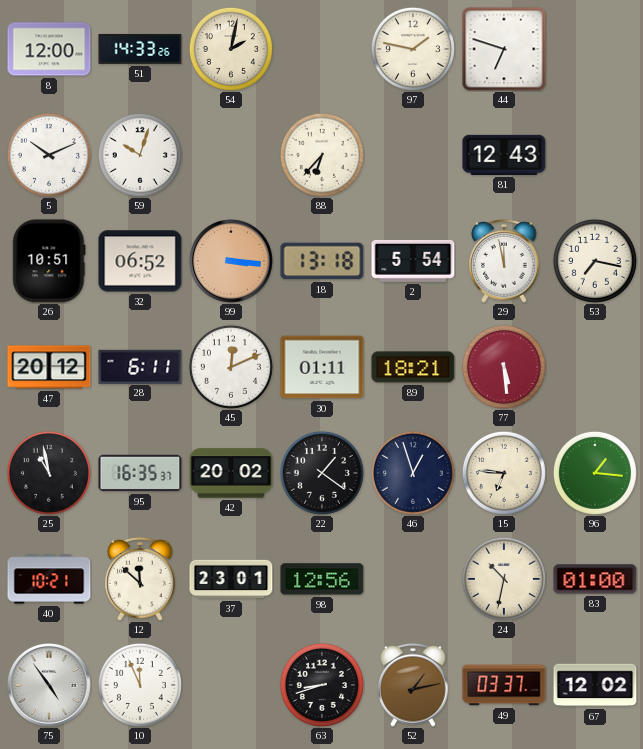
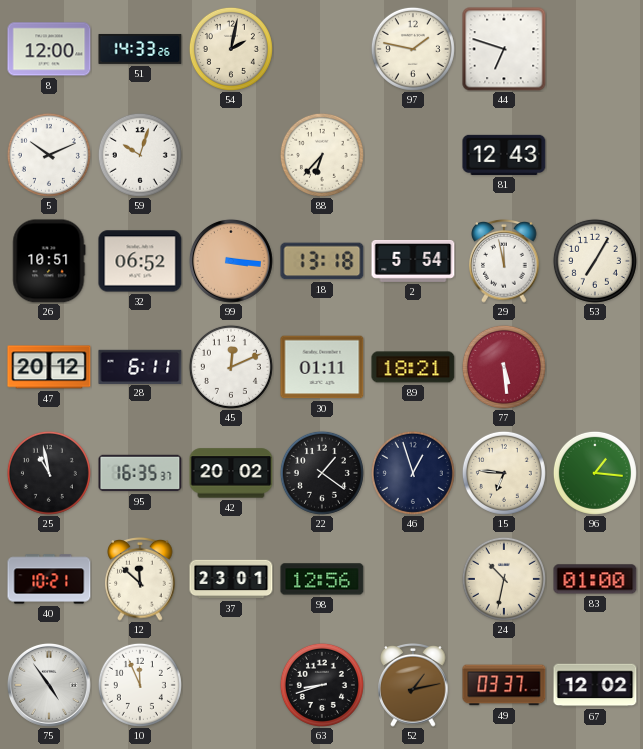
53: 7:17 -> 7:05 (595, 261)
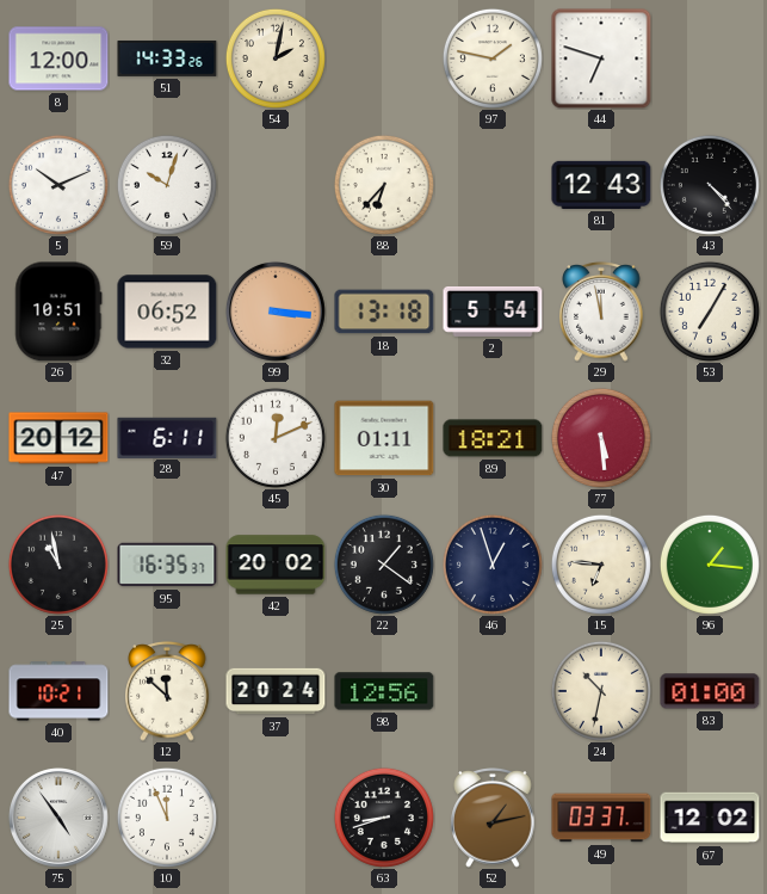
43: none -> 4:23 (710, 185)
37: 23:01 -> 20:24 (276, 691)
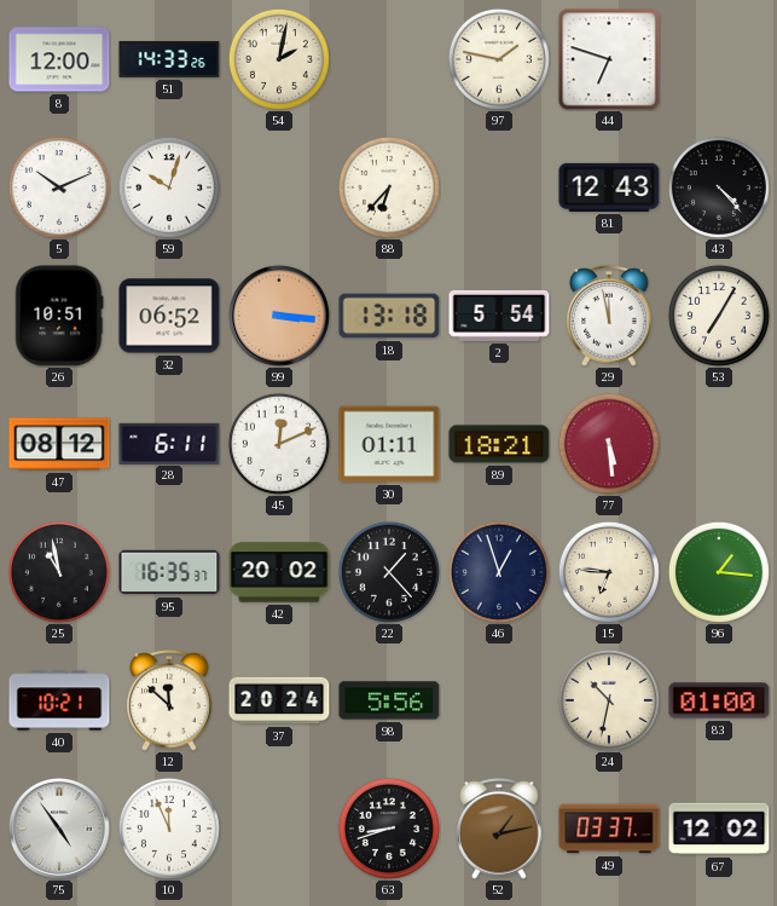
47: 20:12 -> 08:12 (59, 444)
22: 1:21 -> 1:23 (389, 572)
98: 12:56 -> 5:56 (389, 700)
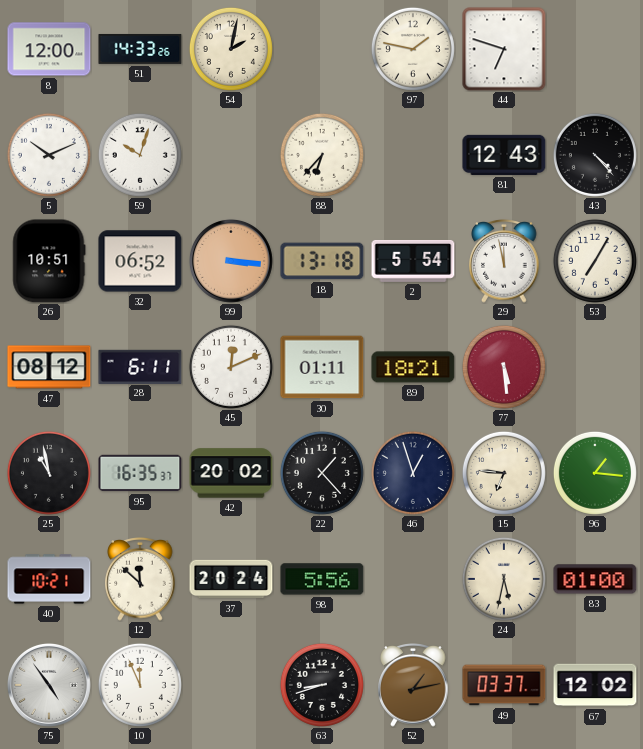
24: 10:32 -> 5:32 (504, 579)
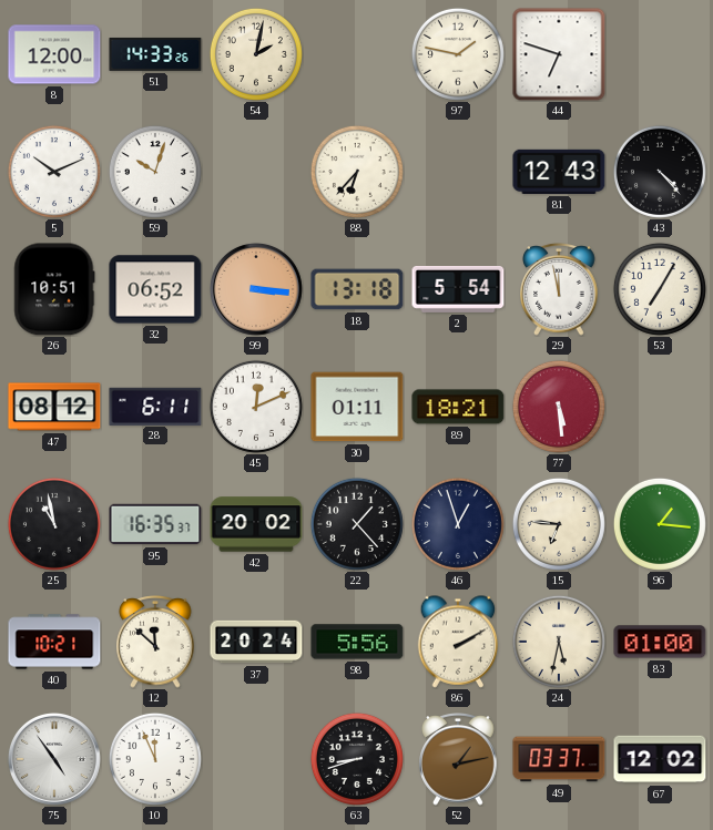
86: none -> 2:10 (458, 642)
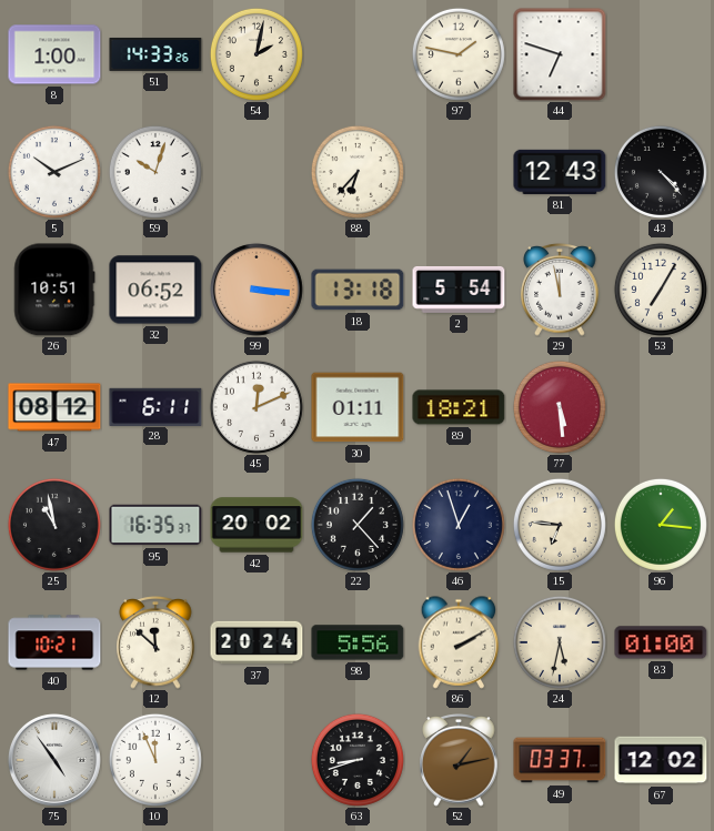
8: 12:00 -> 1:00 (54, 54)
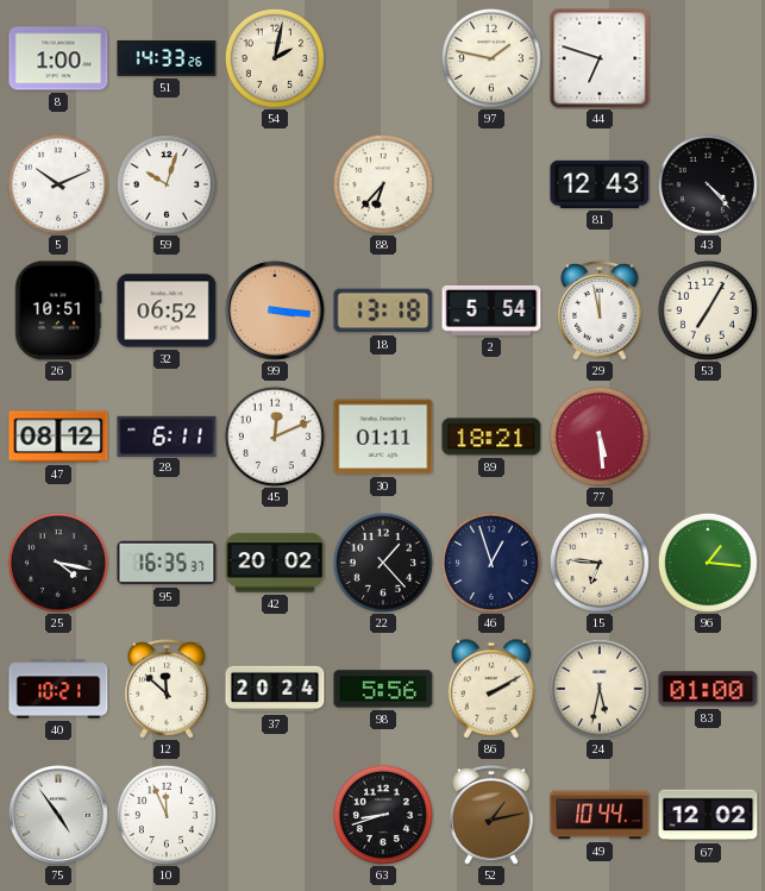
25: 10:58 -> 4:17 (58, 563)
49: 03:37 -> 10:44 (600, 815)
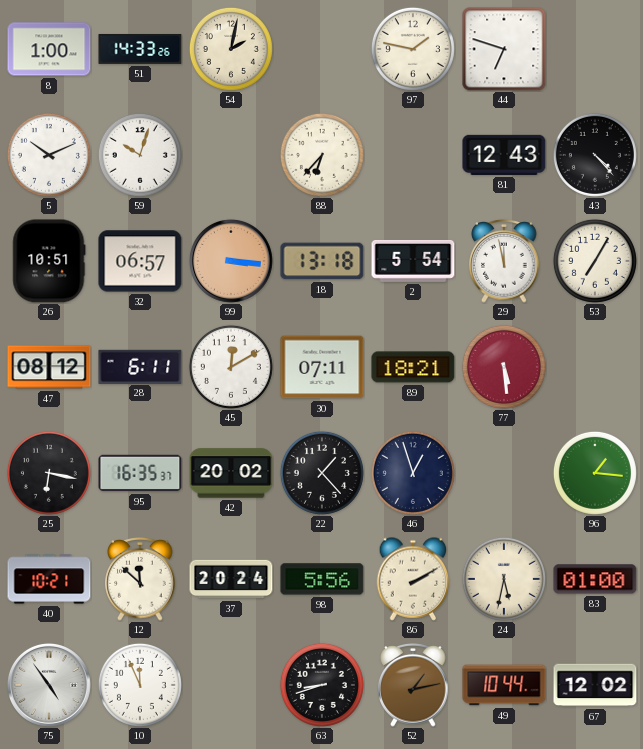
32: 06:52 -> 06:57 (140, 261)
45: 12:11 -> 12:10 (231, 367)
30: 01:11 -> 07:11 (322, 367)
25: 4:17 -> 6:17 (49, 473)
15: 6:46 -> none (600, 563)
